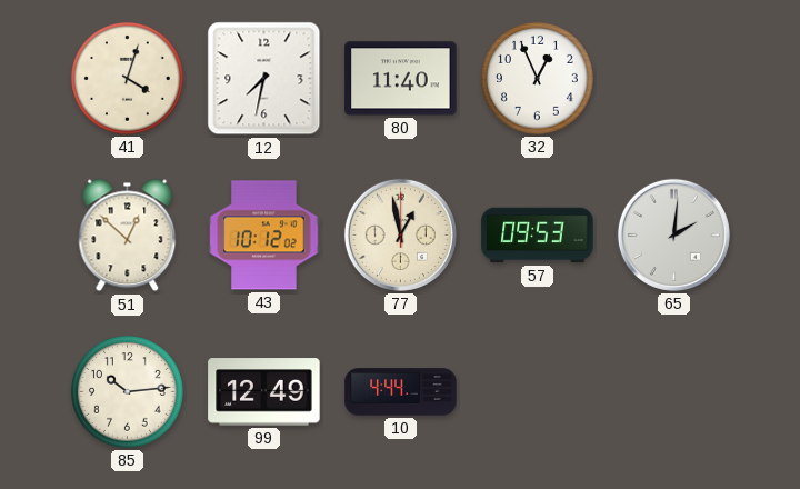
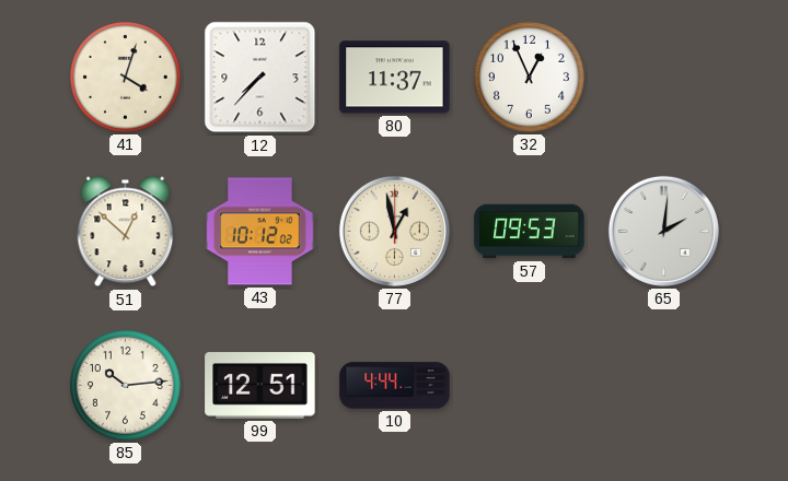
12: 7:32 -> 7:37 (260, 78)
80: 11:40 -> 11:37 (395, 78)
99: 12:49 -> 12:51 (260, 386)
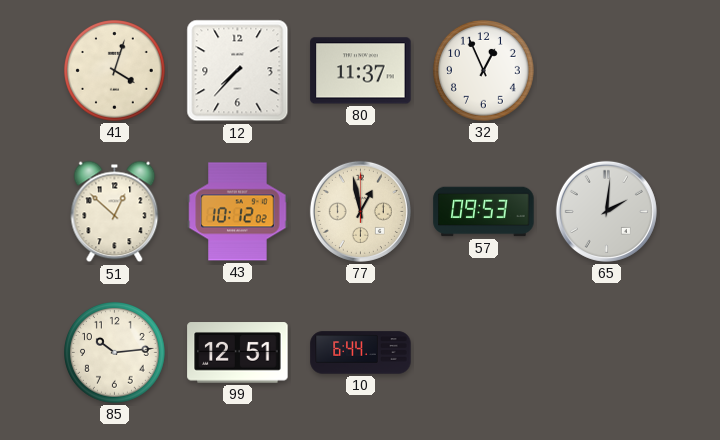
10: 4:44 -> 6:44 (361, 353)
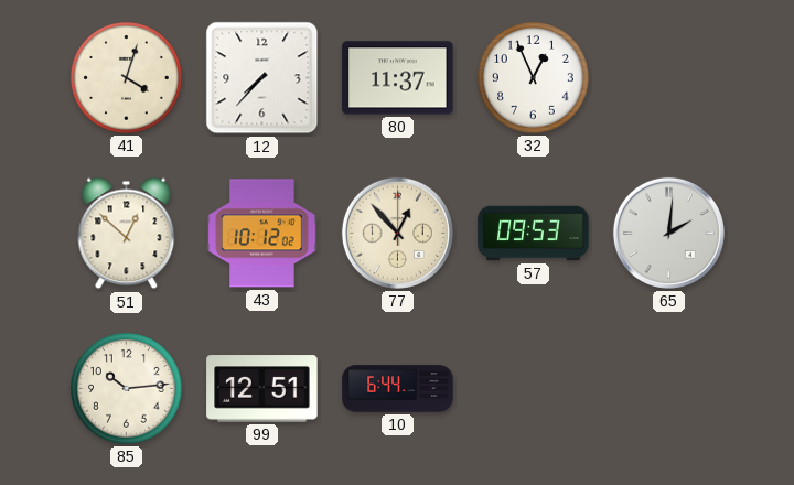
77: 12:58 -> 12:53 (397, 233)
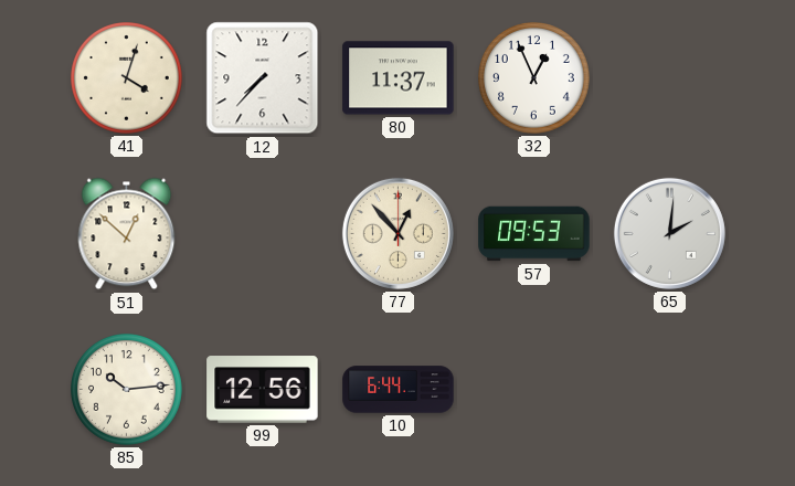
43: 10:12 -> none (262, 234)
99: 12:51 -> 12:56 (263, 390)
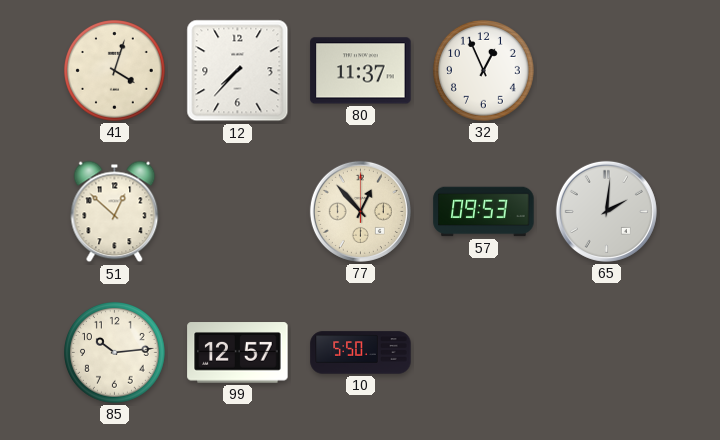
99: 12:56 -> 12:57 (238, 353)
10: 6:44 -> 5:50 (361, 353)
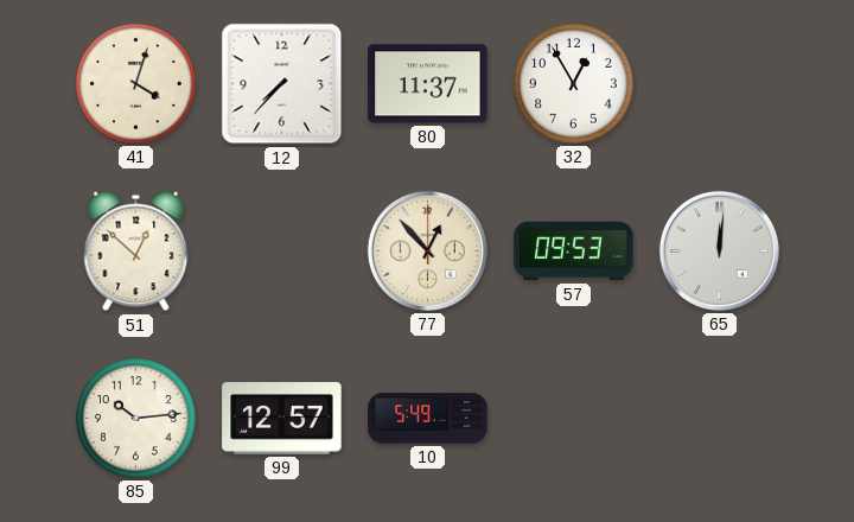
32: 12:56 -> 12:55 (574, 84)
65: 2:01 -> 12:01 (719, 250)
10: 5:50 -> 5:49 (428, 419)
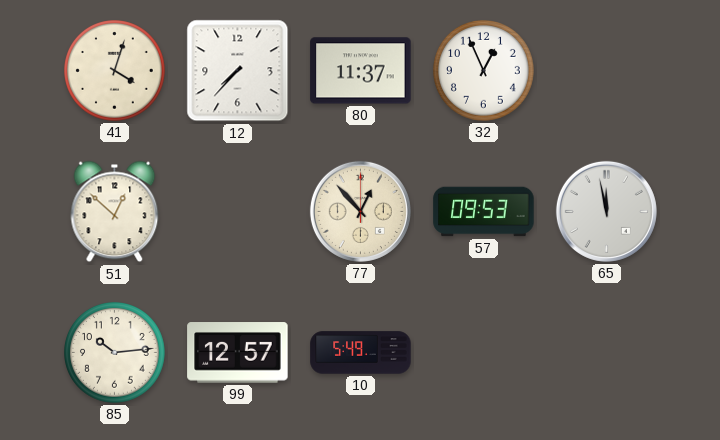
32: 12:55 -> 12:56 (484, 71)
65: 12:01 -> 11:58 (606, 211)
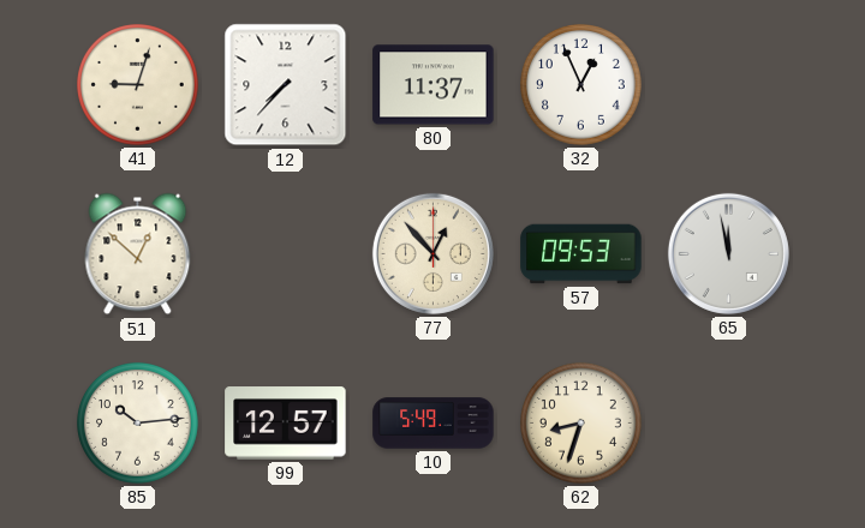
41: 4:03 -> 9:03 (138, 85)
62: none -> 8:33 (581, 424)
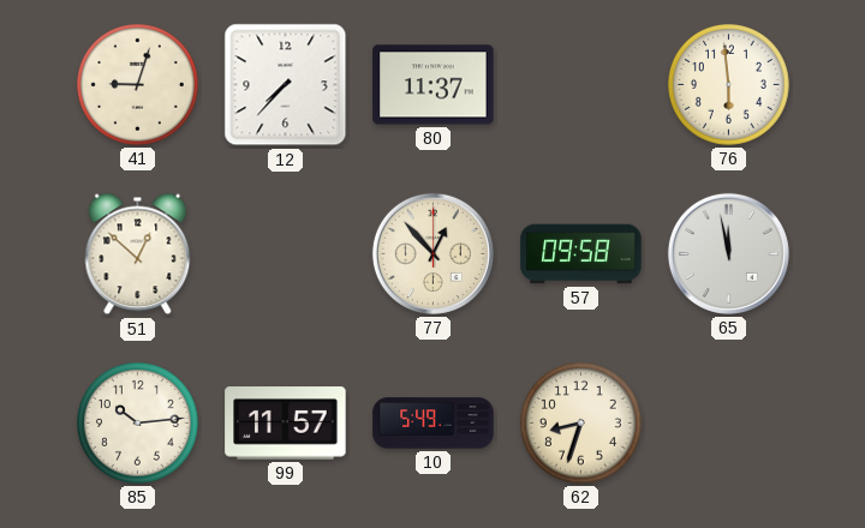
32: 12:56 -> none (581, 85)
76: none -> 5:59 (729, 85)
57: 09:53 -> 09:58 (581, 254)
99: 12:57 -> 11:57 (286, 424)
